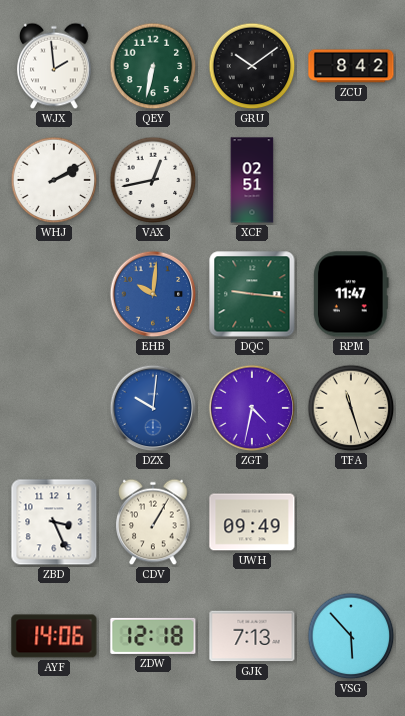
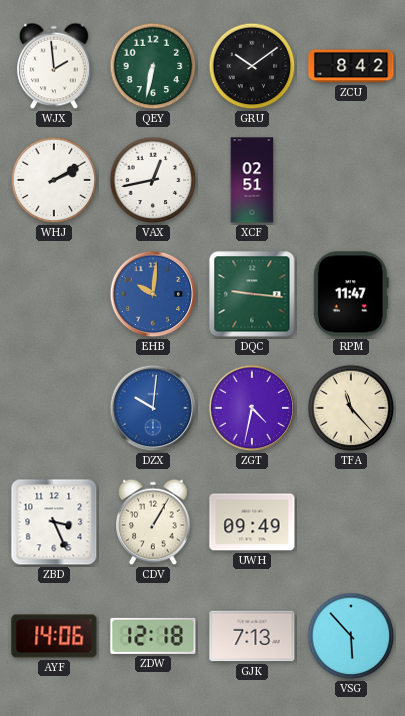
TFA: 11:27 -> 11:23 (351, 408)
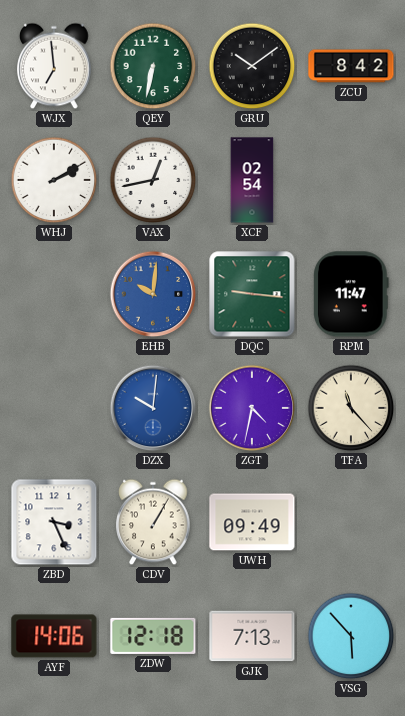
WJX: 1:59 -> 6:59 (54, 66)
XCF: 02:51 -> 02:54 (252, 180)
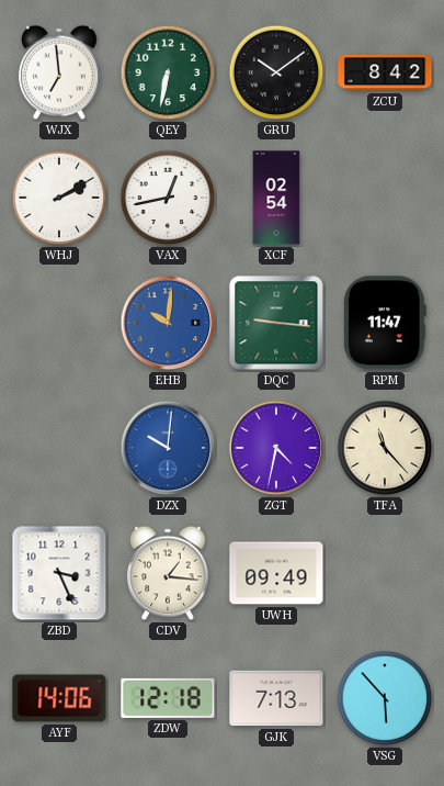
CDV: 1:05 -> 1:16 (168, 573)
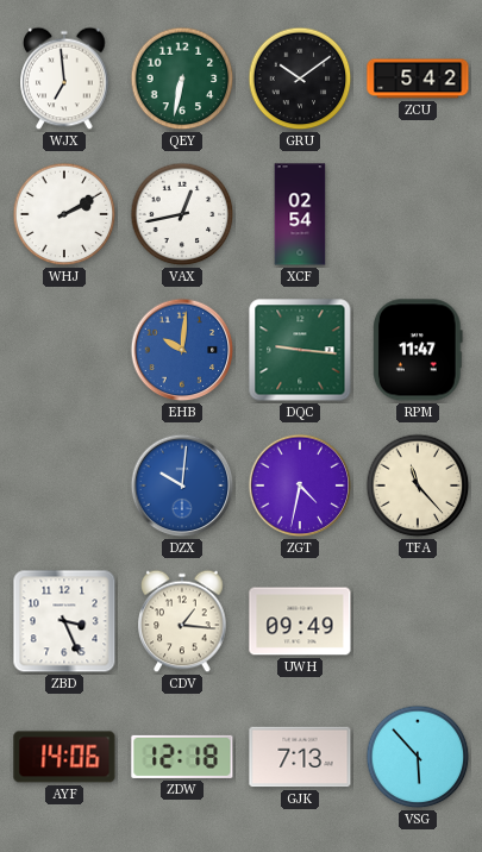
ZCU: 8:42 -> 5:42 (418, 79)
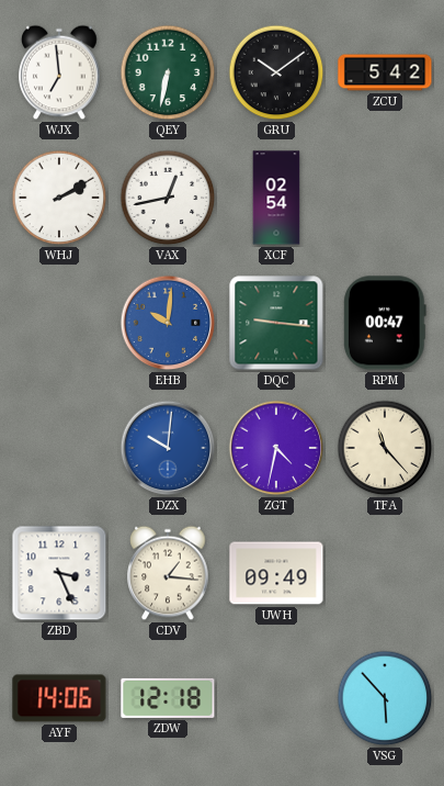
RPM: 11:47 -> 00:47 (386, 323)
GJK: 7:13 -> none (300, 757)
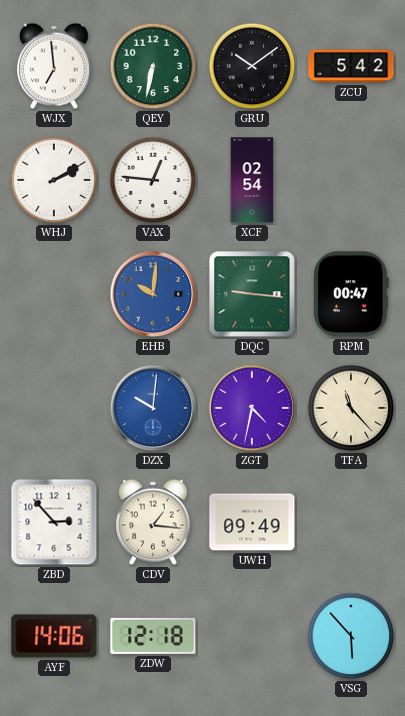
VAX: 12:43 -> 12:46 (153, 180)
ZBD: 3:26 -> 2:53 (54, 522)
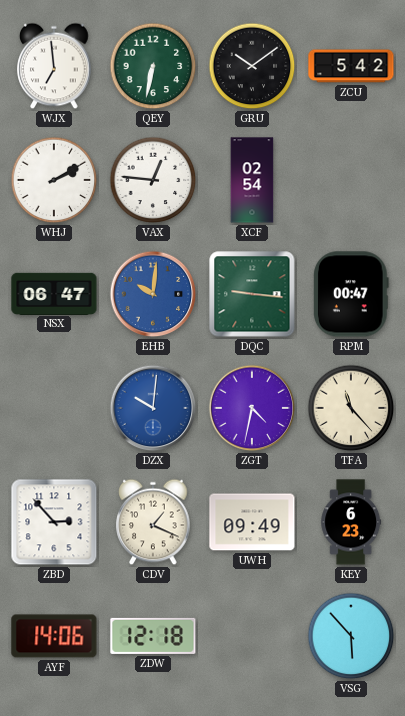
NSX: none -> 06:47 (54, 293)
CDV: 1:16 -> 1:19 (153, 522)
KEY: none -> 6:23 (351, 522)
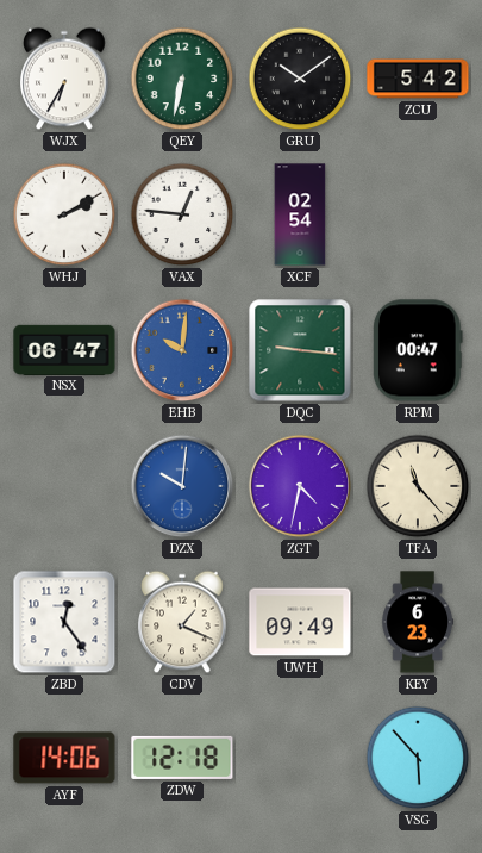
WJX: 6:59 -> 6:35 (64, 79)
ZBD: 2:53 -> 12:24 (64, 622)
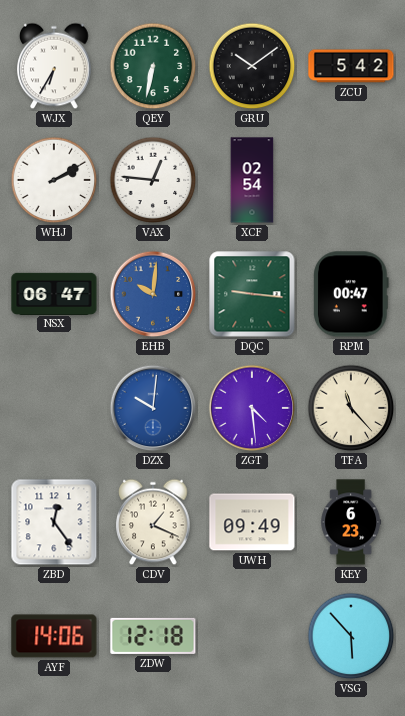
ZGT: 4:32 -> 4:29 (252, 408)
